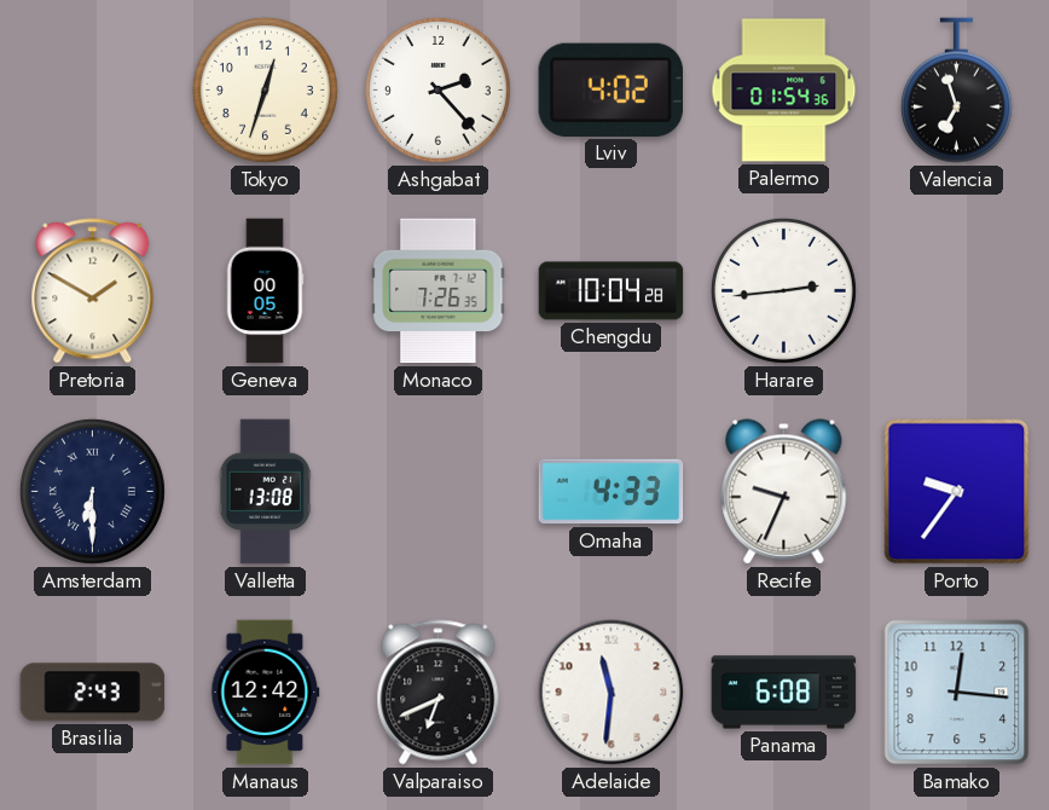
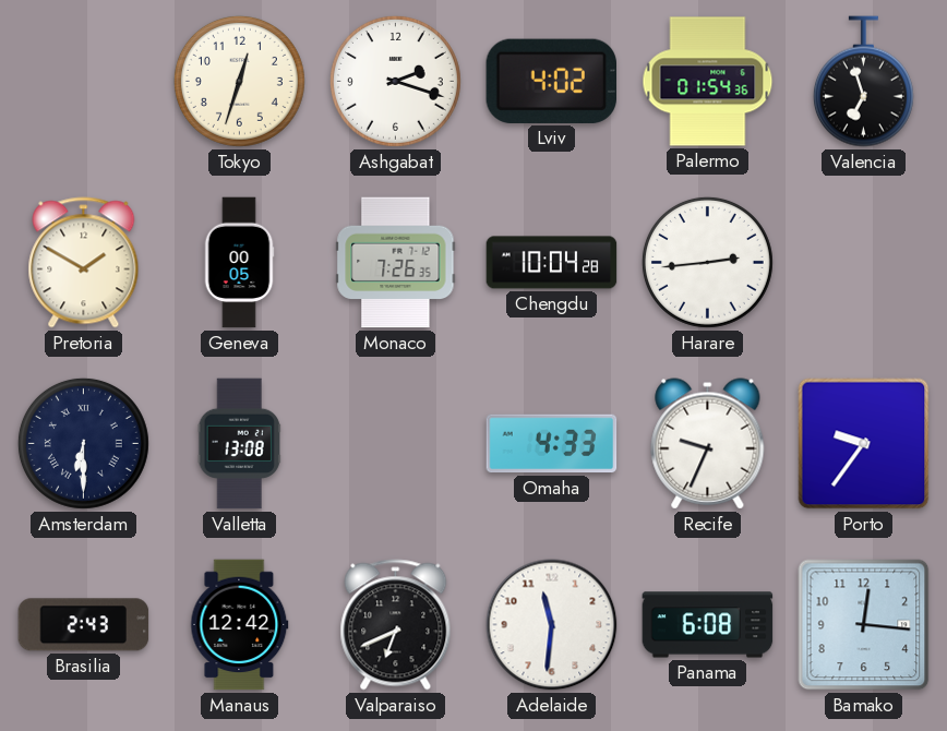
Ashgabat: 2:23 -> 2:18 (395, 81)
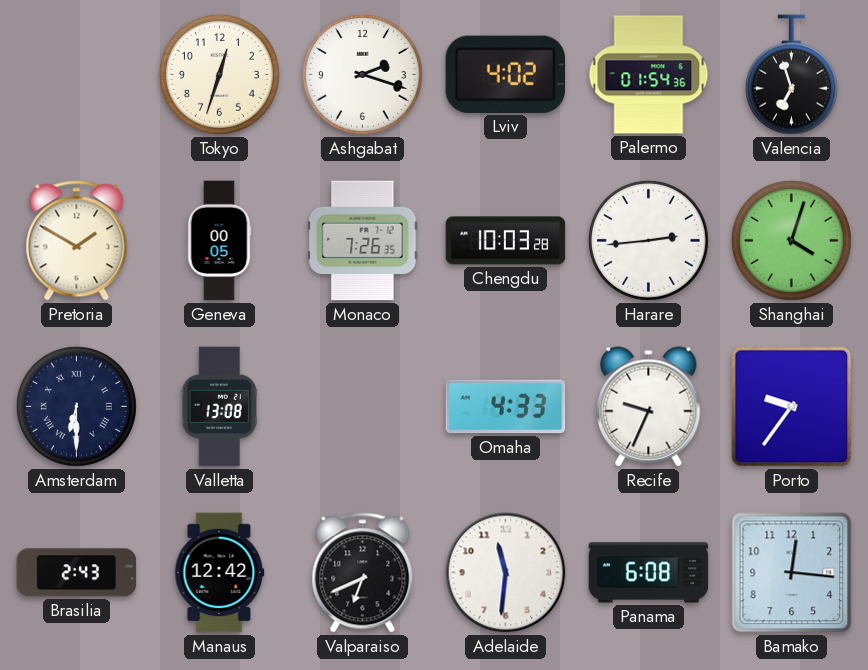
Chengdu: 10:04 -> 10:03 (506, 241)
Shanghai: none -> 4:03 (791, 240)
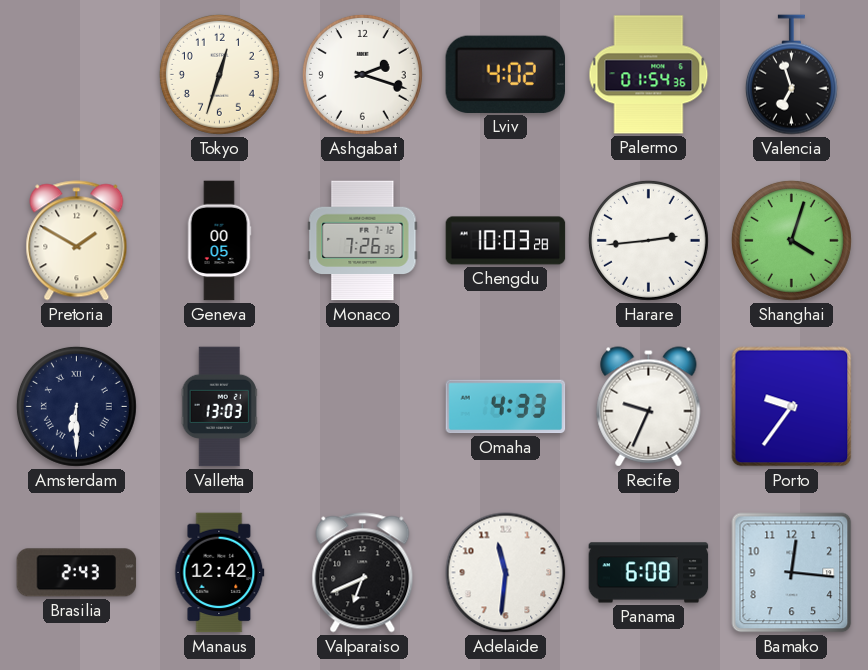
Valletta: 13:08 -> 13:03 (219, 407)
